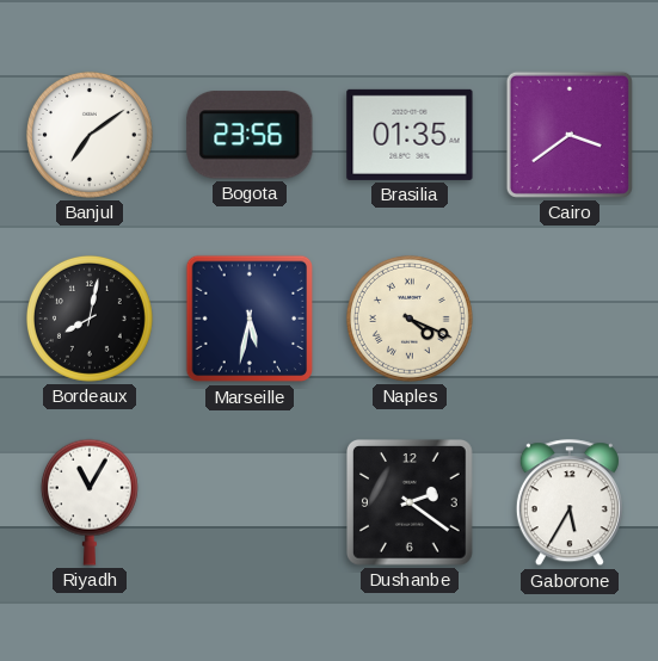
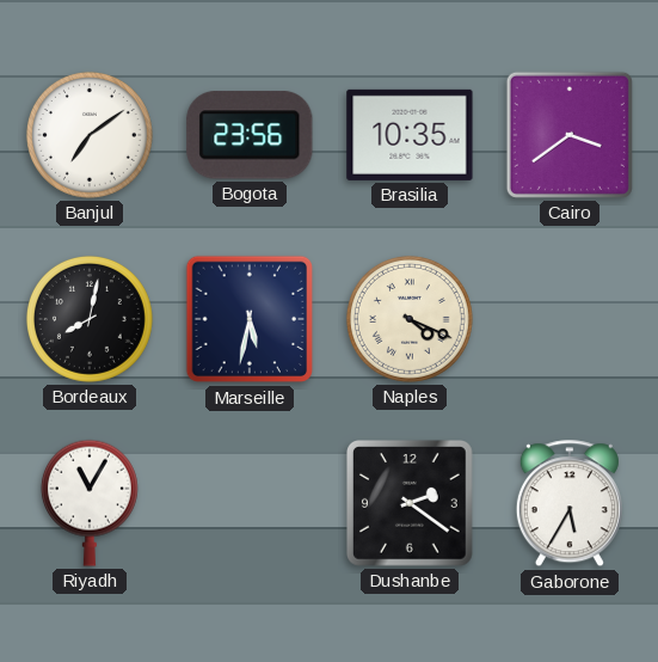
Brasilia: 01:35 -> 10:35 (410, 135)
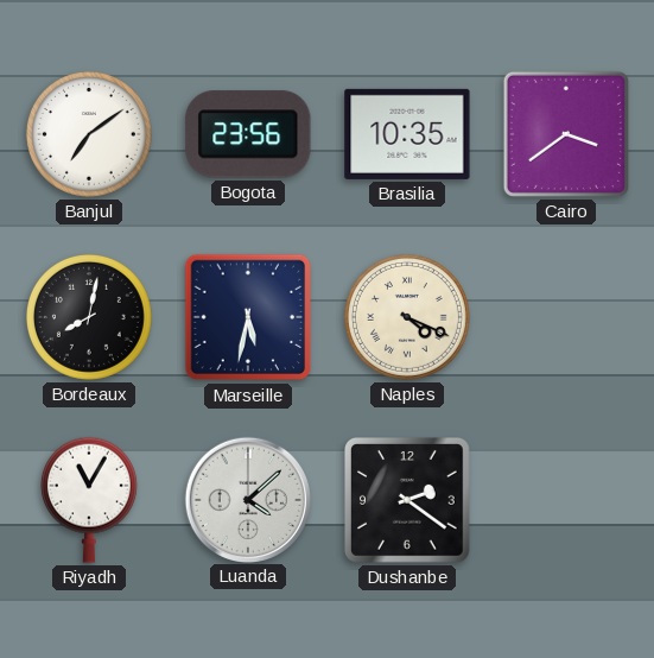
Luanda: none -> 4:08 (247, 499)
Gaborone: 5:35 -> none (570, 504)
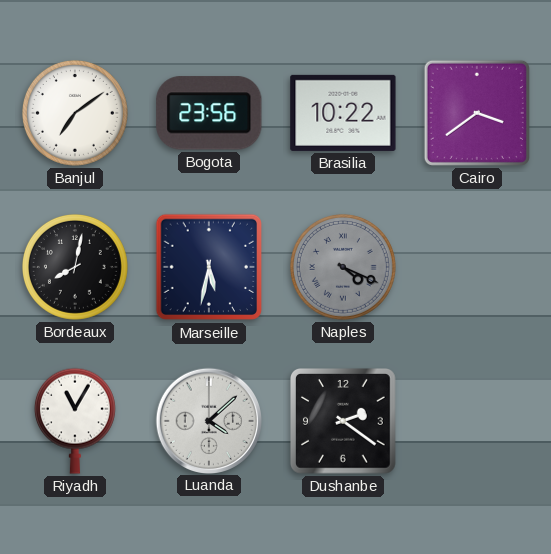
Brasilia: 10:35 -> 10:22 (343, 113)
Naples dial: cream -> grey (343, 267)
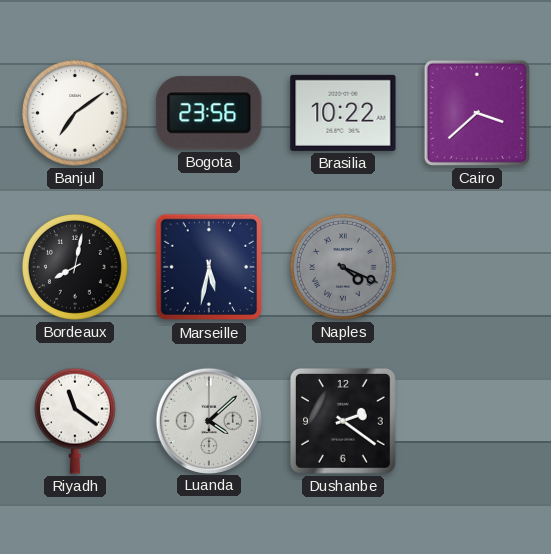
Cairo: 3:39 -> 3:38 (477, 113)
Riyadh: 11:05 -> 11:21 (75, 421)
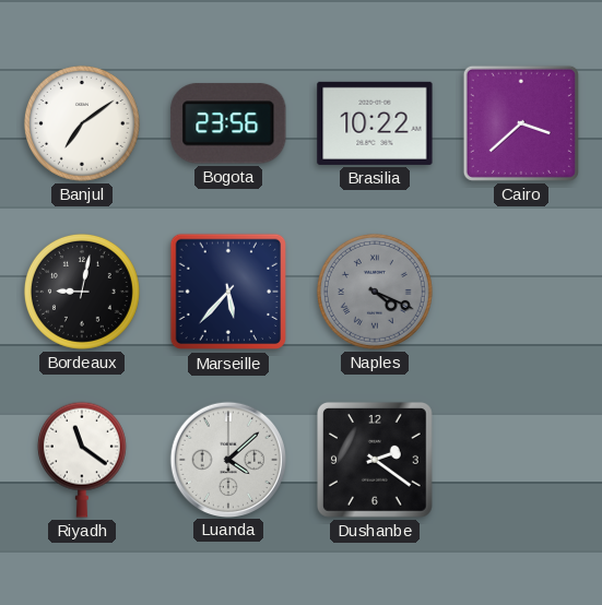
Bordeaux: 8:02 -> 9:02 (82, 292)
Marseille: 5:32 -> 5:37 (228, 292)
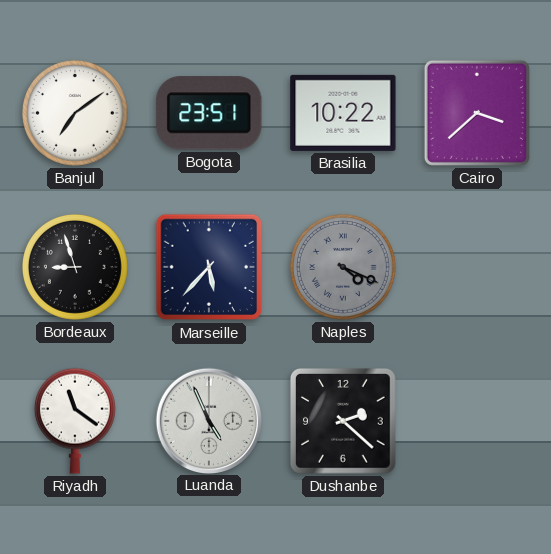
Bogota: 23:56 -> 23:51 (209, 113)
Bordeaux: 9:02 -> 8:57 (75, 267)
Luanda: 4:08 -> 4:56 (208, 420)
Dushanbe: 2:21 -> 2:22 (344, 422)
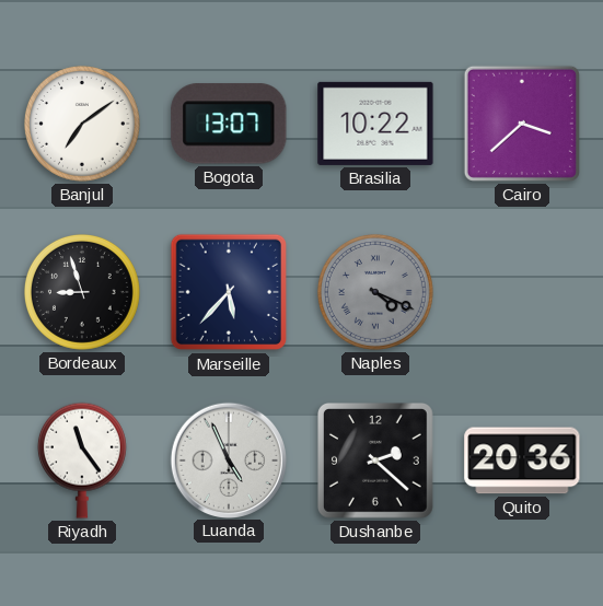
Bogota: 23:51 -> 13:07 (229, 124)
Riyadh: 11:21 -> 11:24 (82, 461)
Quito: none -> 20:36 (522, 461)
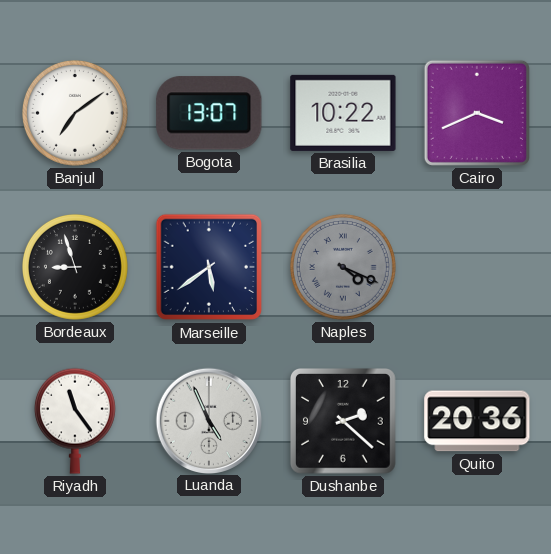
Cairo: 3:38 -> 3:41 (477, 113)
Marseille: 5:37 -> 5:39 (209, 267)
